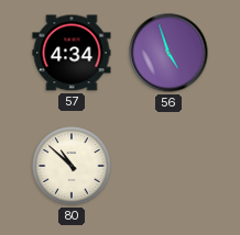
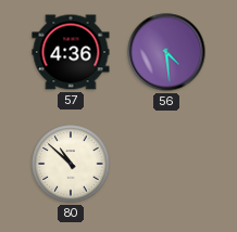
57: 4:34 -> 4:36 (71, 52)
56: 4:57 -> 4:29 (166, 52)
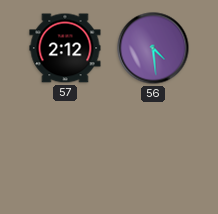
57: 4:36 -> 2:12 (65, 48)
80: 10:52 -> none (71, 164)
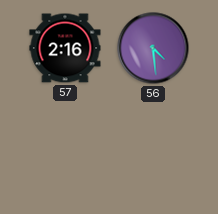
57: 2:12 -> 2:16 (65, 48)
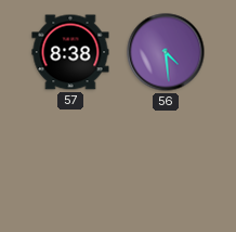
57: 2:16 -> 8:38 (70, 52)
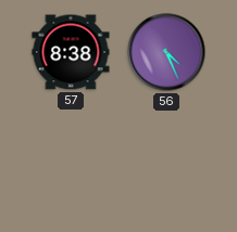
56: 4:29 -> 4:26 (166, 52)
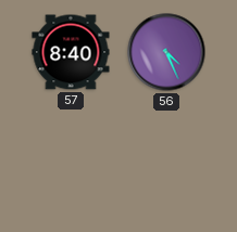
57: 8:38 -> 8:40 (71, 52)
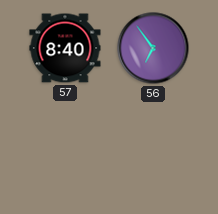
56: 4:26 -> 6:54 (153, 48)
